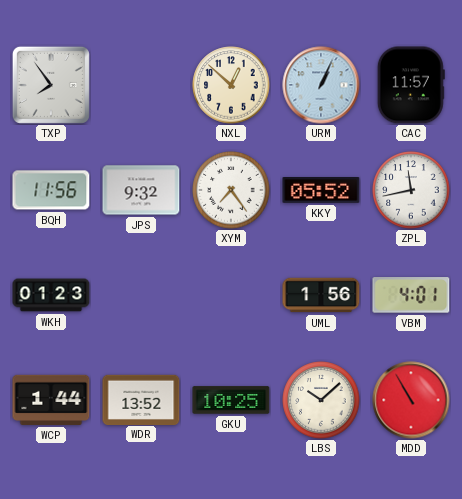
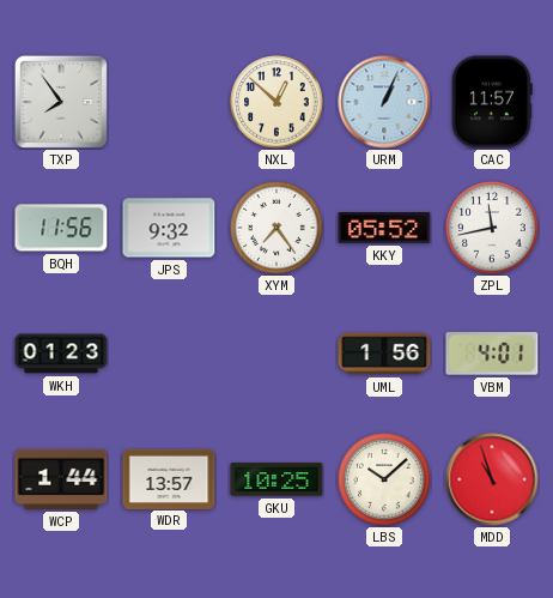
WDR: 13:52 -> 13:57 (169, 478)
MDD: 10:55 -> 10:57 (492, 479)
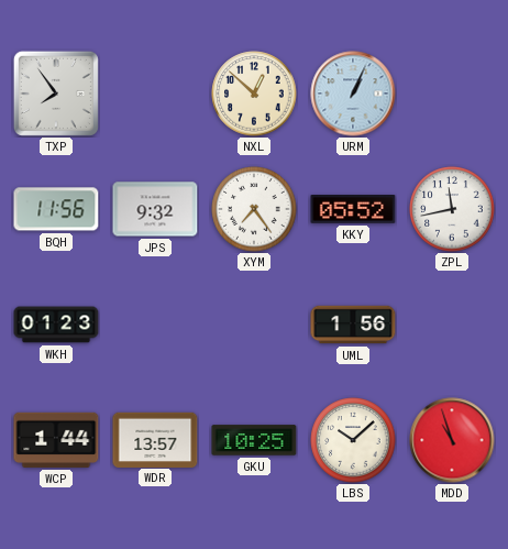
CAC: 11:57 -> none (492, 102)
VBM: 4:01 -> none (492, 354)
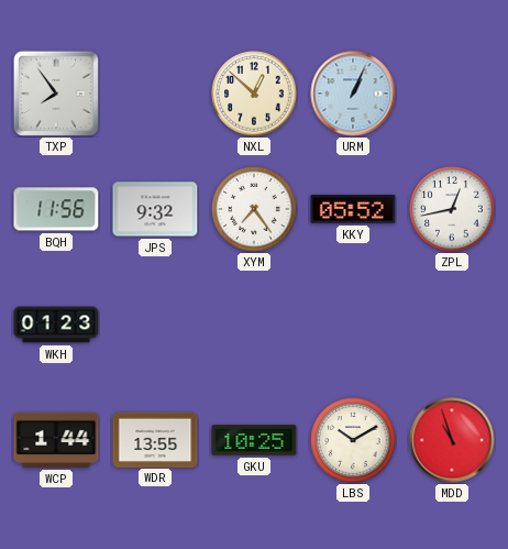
ZPL: 11:43 -> 12:43 (452, 209)
UML: 1:56 -> none (353, 325)
WDR: 13:57 -> 13:55 (155, 439)
LBS: 10:08 -> 10:10 (353, 440)
